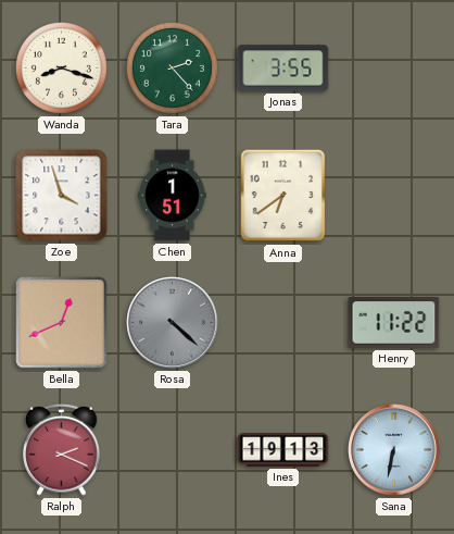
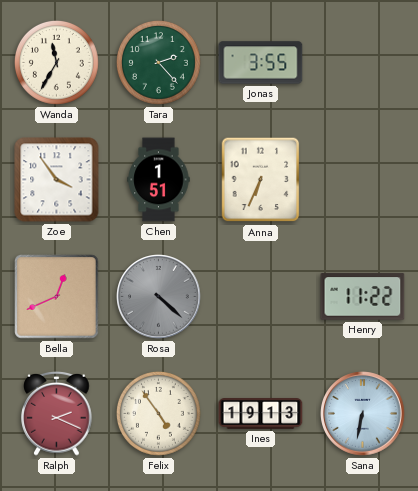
Wanda: 8:18 -> 11:35 (56, 62)
Zoe: 3:57 -> 3:54 (57, 180)
Anna: 6:39 -> 6:34 (261, 180)
Felix: none -> 4:54 (158, 413)
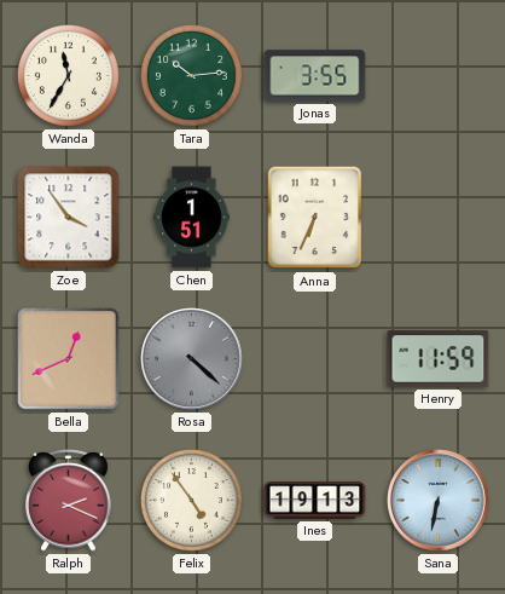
Tara: 2:23 -> 10:14 (191, 75)
Henry: 11:22 -> 11:59 (439, 359)
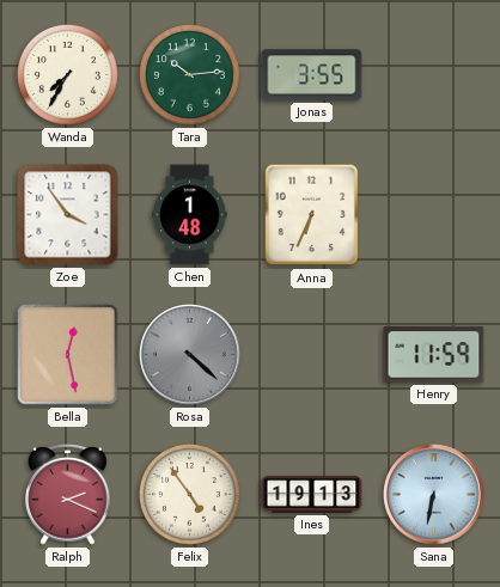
Wanda: 11:35 -> 7:35 (67, 74)
Chen: 1:51 -> 1:48 (190, 215)
Bella: 12:41 -> 12:28 (68, 355)
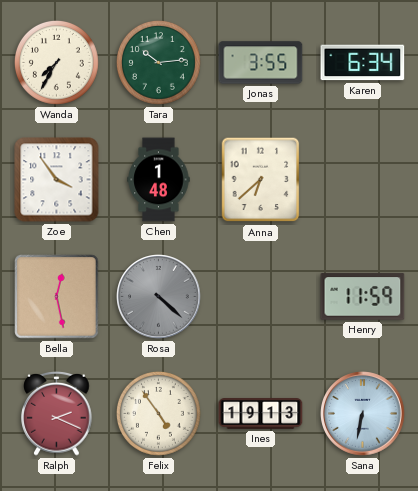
Karen: none -> 6:34 (363, 63)
Anna: 6:34 -> 6:38 (261, 180)
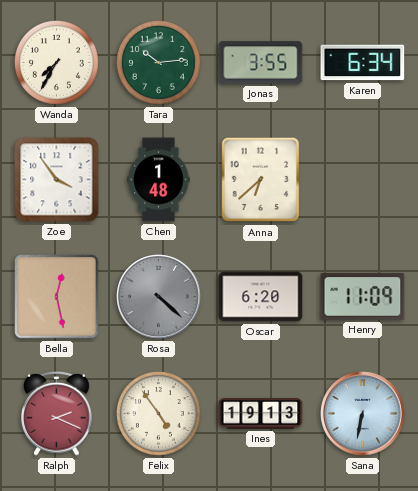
Oscar: none -> 6:20 (261, 297)
Henry: 11:59 -> 11:09 (363, 297)
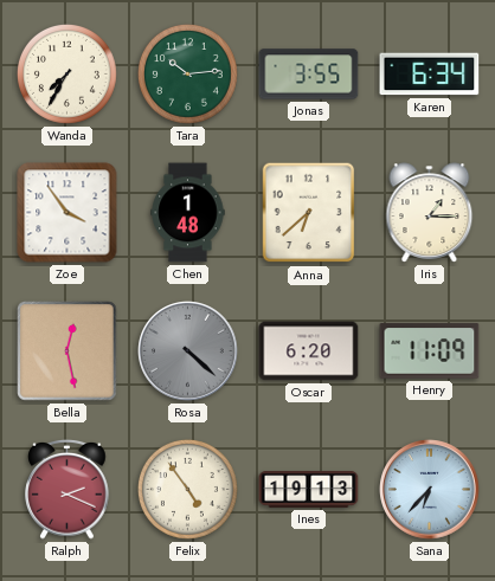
Iris: none -> 1:15 (430, 213)
Sana: 6:32 -> 6:37 (430, 490)
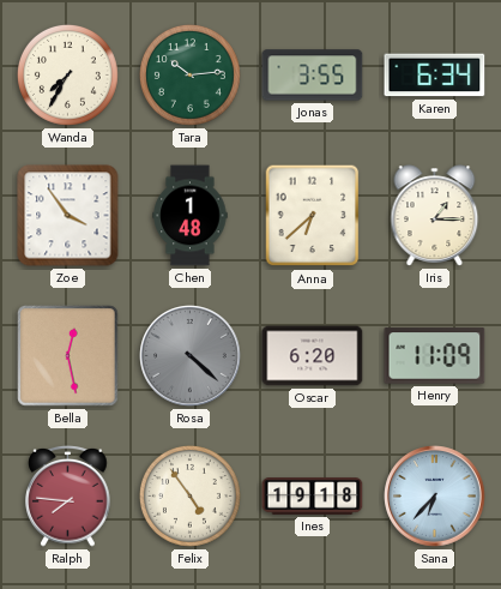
Ralph: 2:19 -> 7:46 (68, 497)
Ines: 19:13 -> 19:18 (313, 497)
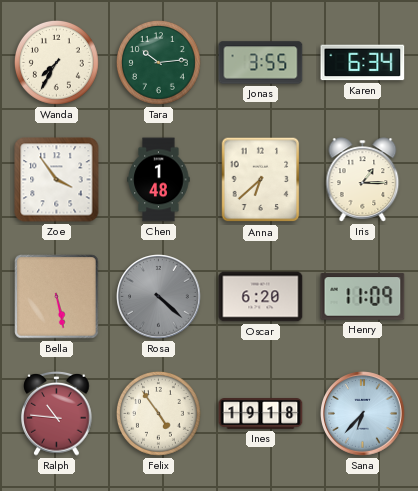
Bella: 12:28 -> 5:28 (57, 297)
Ralph: 7:46 -> 10:46 (57, 414)
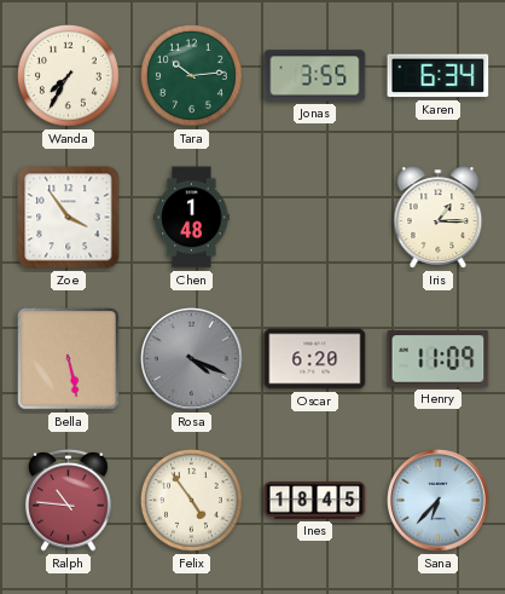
Anna: 6:38 -> none (261, 180)
Rosa: 4:22 -> 4:19 (192, 359)
Ines: 19:18 -> 18:45 (315, 501)
